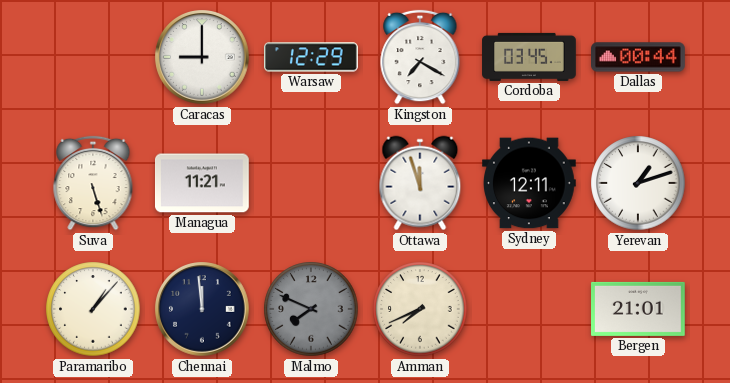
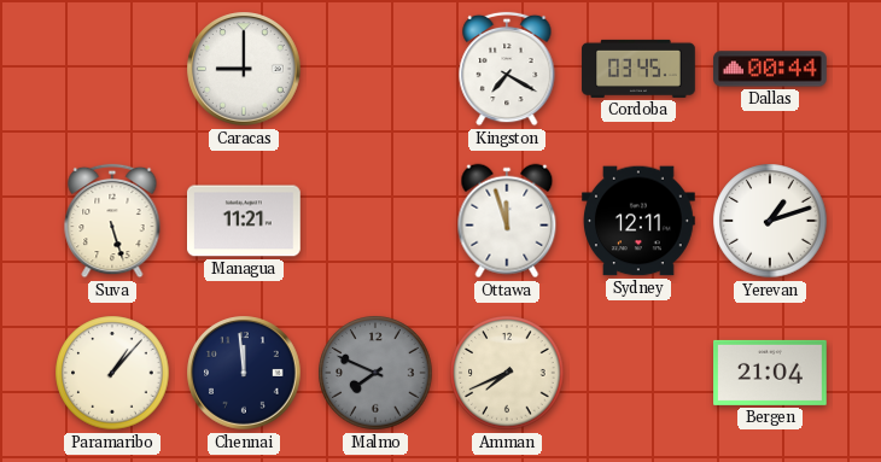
Warsaw: 12:29 -> none (312, 57)
Bergen: 21:01 -> 21:04 (771, 373)
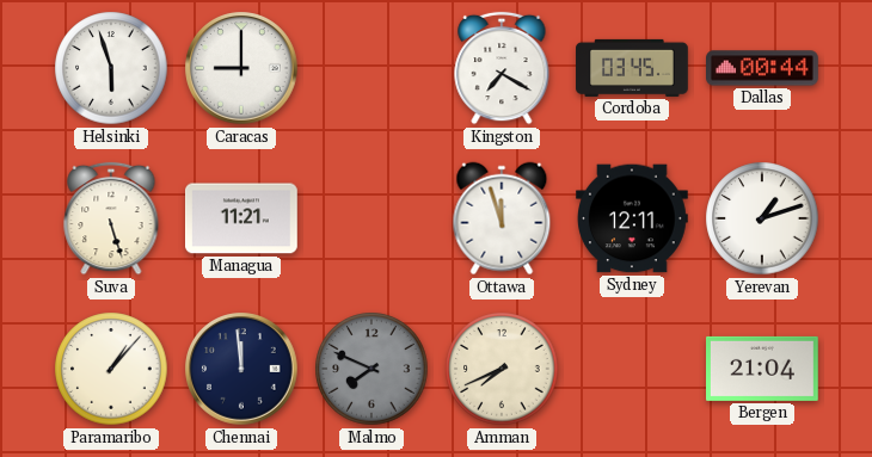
Helsinki: none -> 5:57 (111, 68)
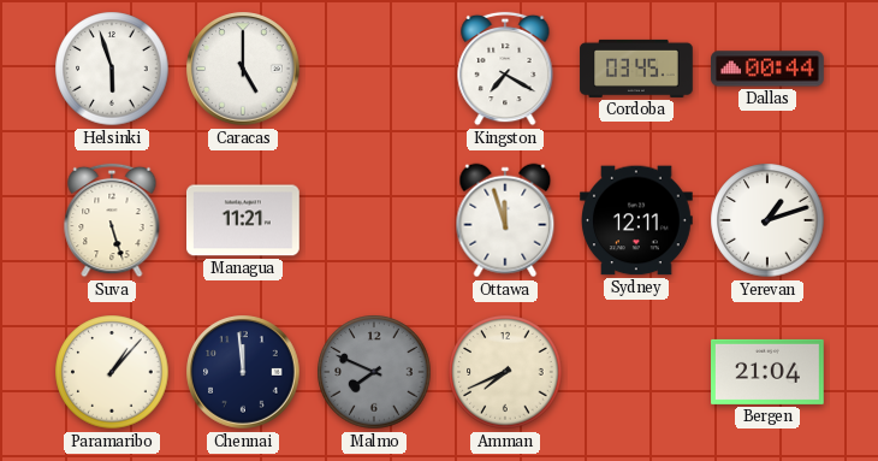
Caracas: 9:00 -> 5:00 (243, 69)
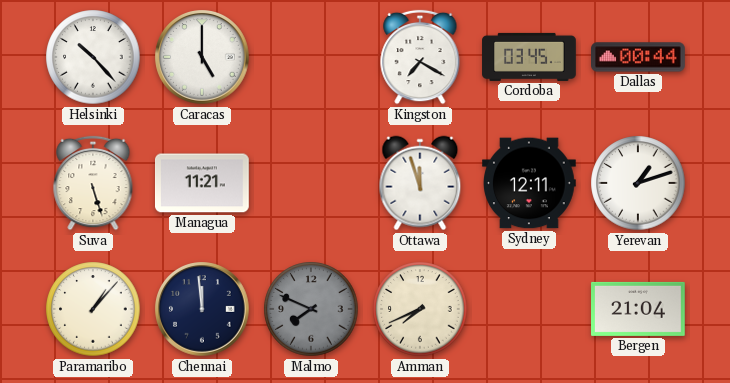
Helsinki: 5:57 -> 10:23 (93, 57)
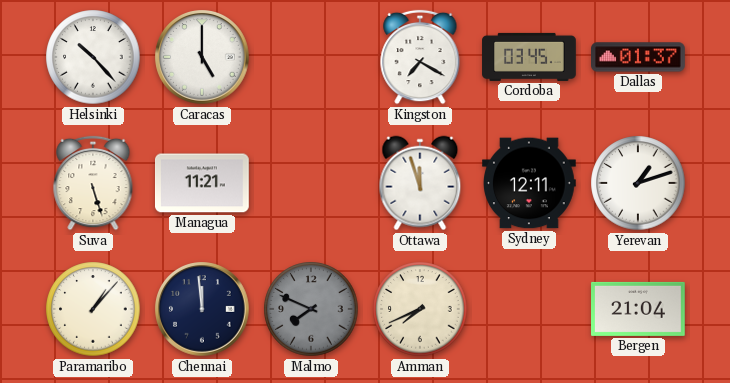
Dallas: 00:44 -> 01:37 (639, 57)
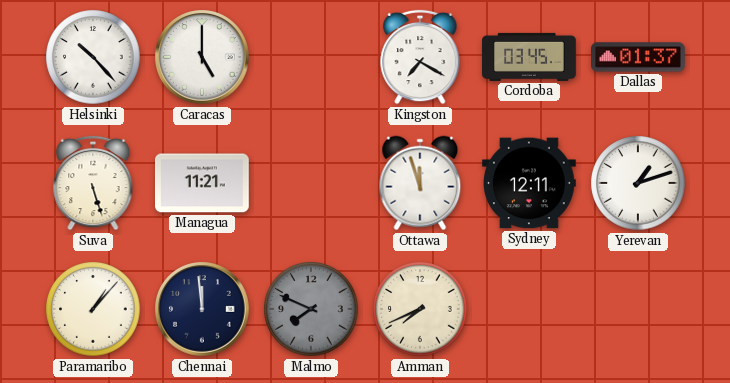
Bergen: 21:04 -> none (639, 309)
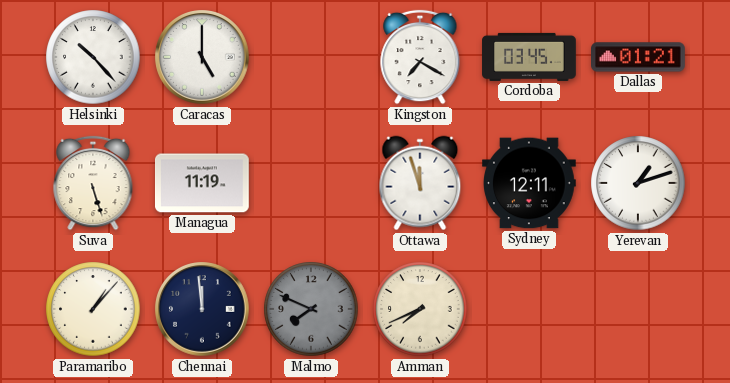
Dallas: 01:37 -> 01:21 (639, 57)
Managua: 11:21 -> 11:19 (203, 183)
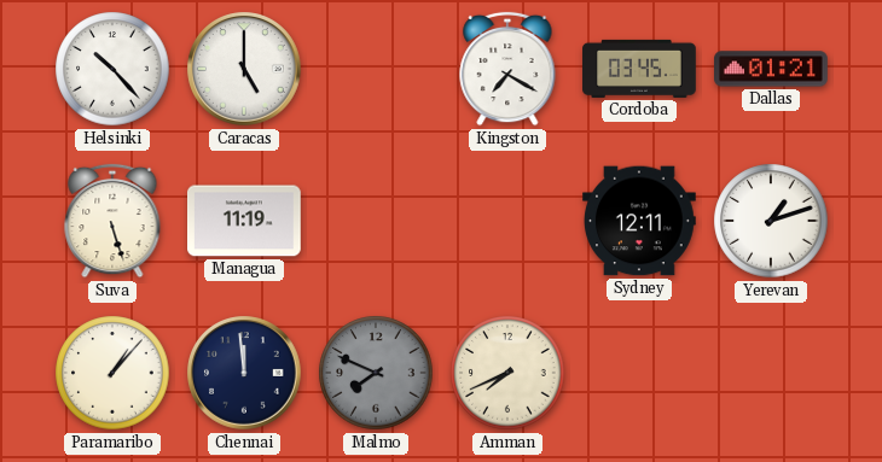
Ottawa: 11:57 -> none (420, 183)
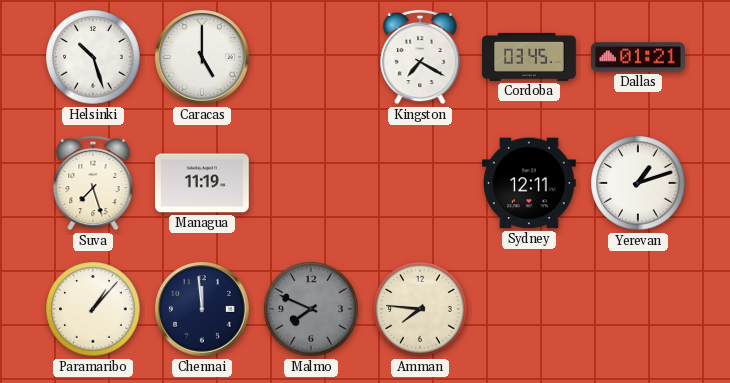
Helsinki: 10:23 -> 10:27 (93, 57)
Suva: 5:27 -> 7:27 (93, 183)
Amman: 7:41 -> 7:46 (420, 309)
